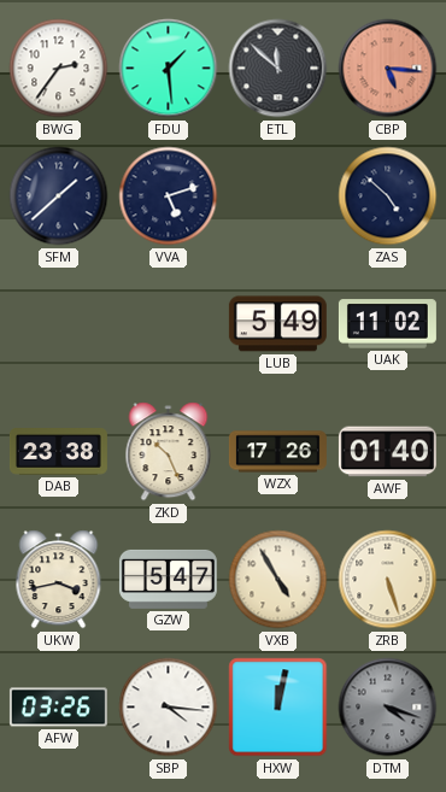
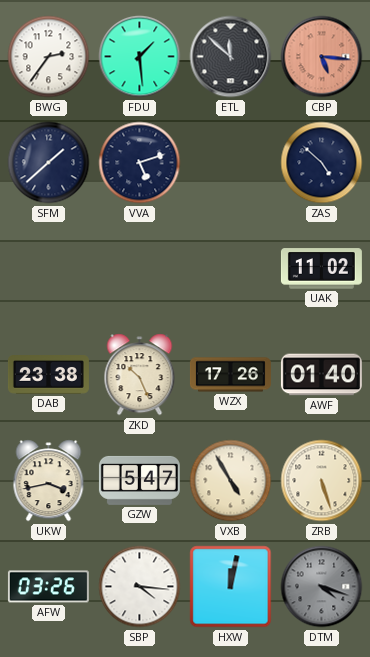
LUB: 5:49 -> none (277, 324)
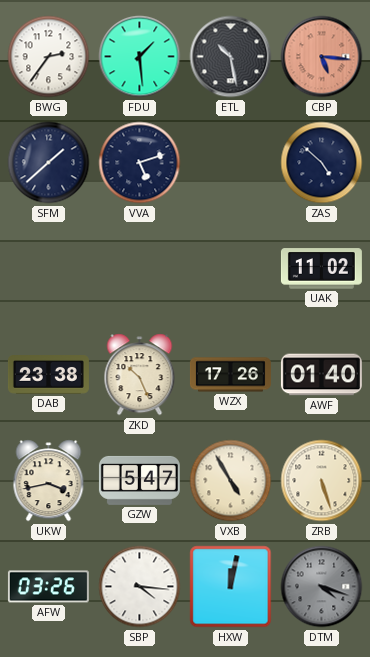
ETL: 11:52 -> 10:28 (231, 57)
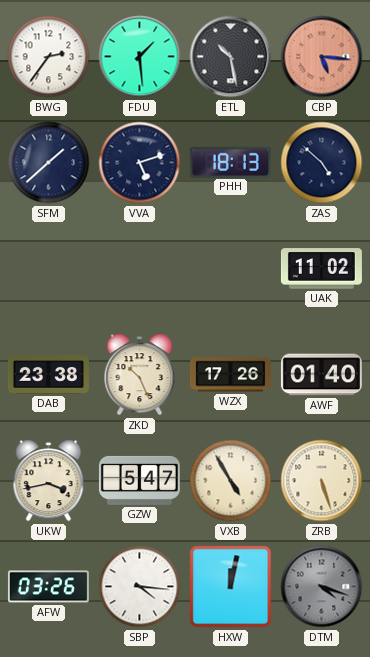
PHH: none -> 18:13 (230, 162)
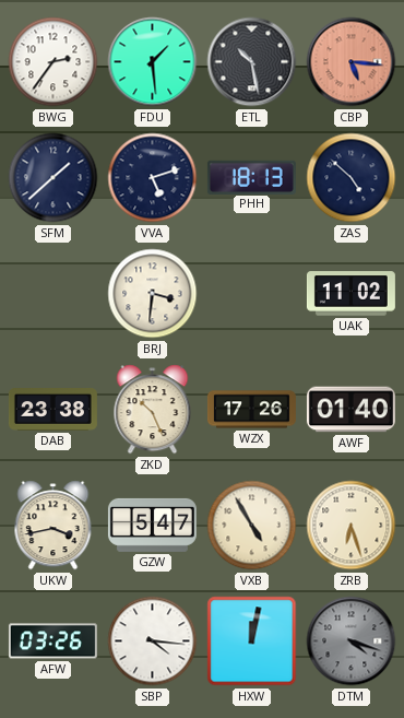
BRJ: none -> 3:31 (153, 294)
ZRB: 5:27 -> 6:27 (352, 526)
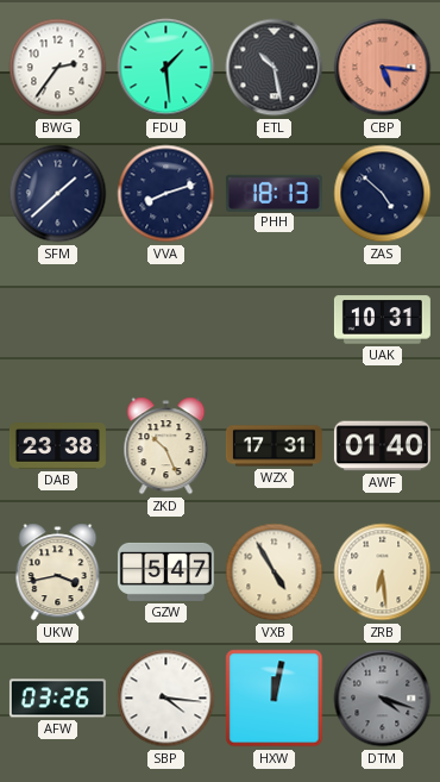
VVA: 5:12 -> 8:12 (166, 194)
BRJ: 3:31 -> none (153, 294)
UAK: 11:02 -> 10:31 (382, 320)
WZX: 17:26 -> 17:31 (274, 446)
ZRB: 6:27 -> 6:29 (383, 573)
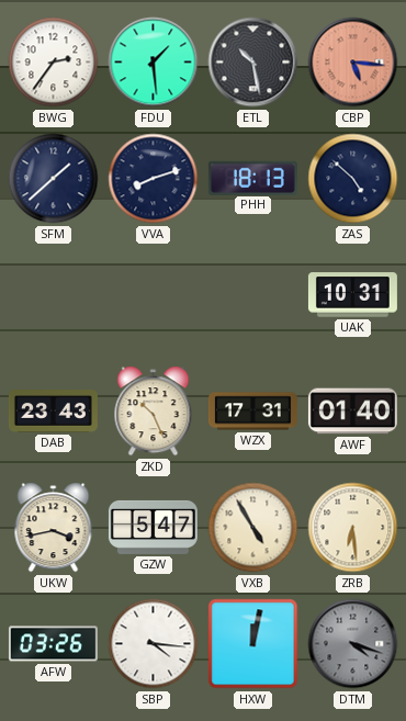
DAB: 23:38 -> 23:43 (53, 412)
